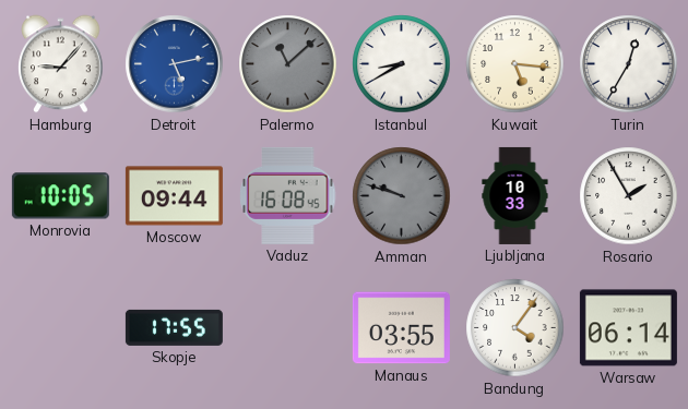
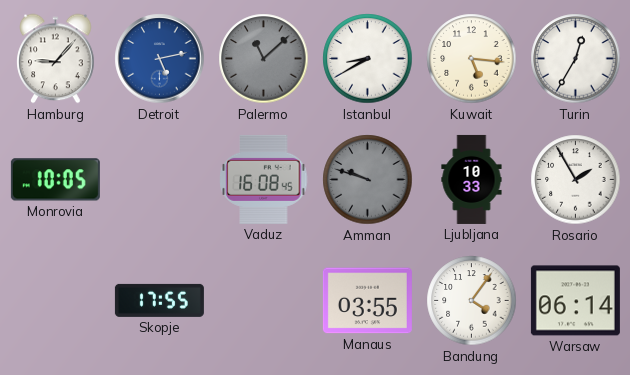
Moscow: 09:44 -> none (174, 196)
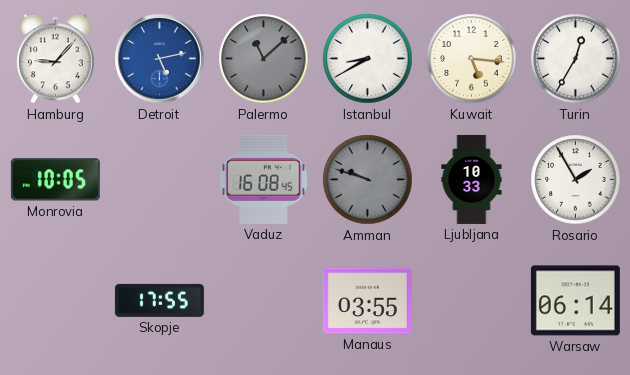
Bandung: 4:06 -> none (472, 301)
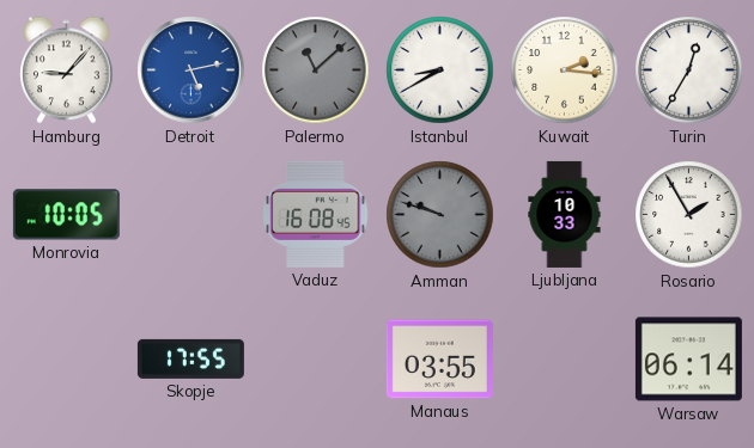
Kuwait: 5:16 -> 2:16 (565, 70)
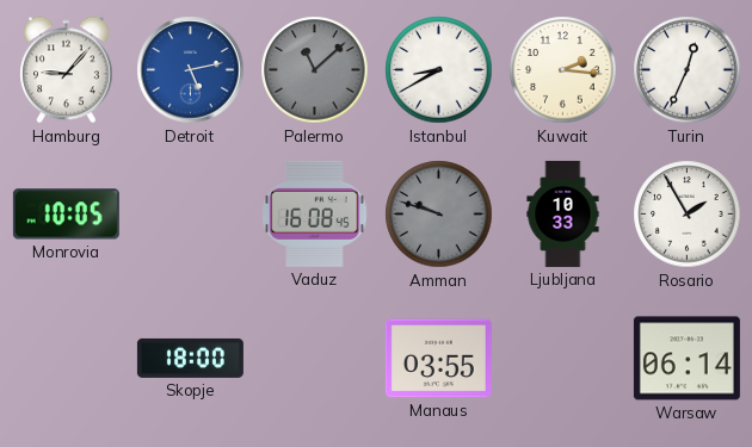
Turin: 12:35 -> 12:34 (688, 70)
Skopje: 17:55 -> 18:00 (190, 358)
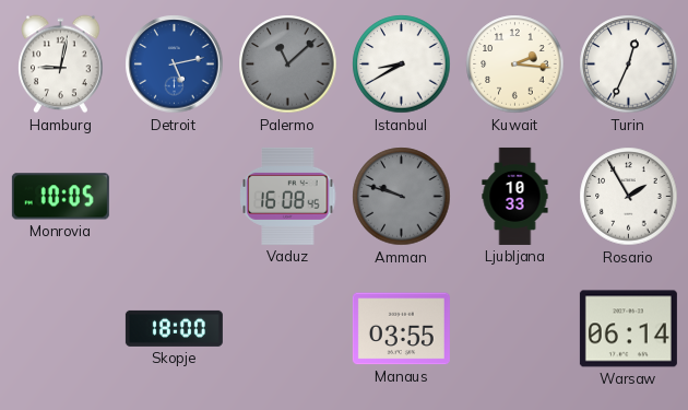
Hamburg: 9:07 -> 9:02 (61, 65)
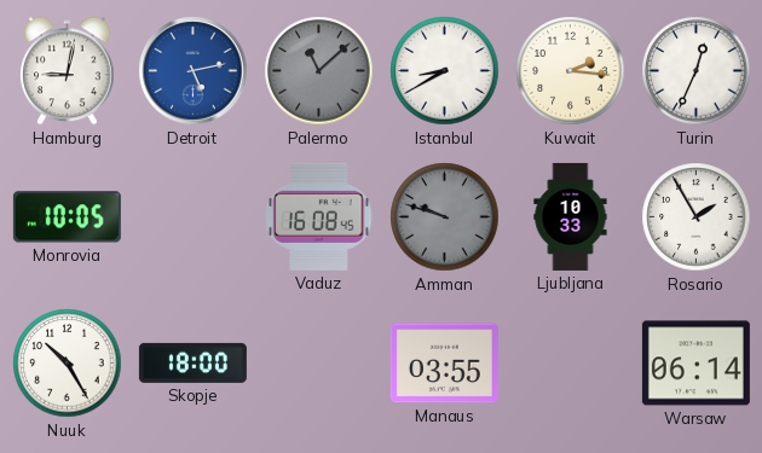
Nuuk: none -> 10:25 (68, 364)
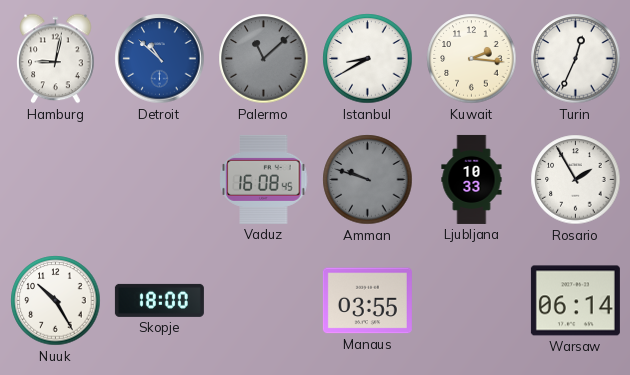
Detroit: 5:13 -> 10:52 (160, 59)
Monrovia: 10:05 -> none (67, 217)
